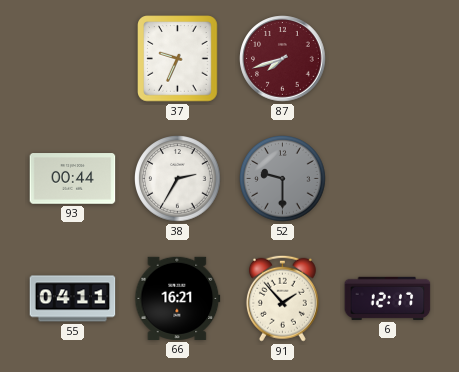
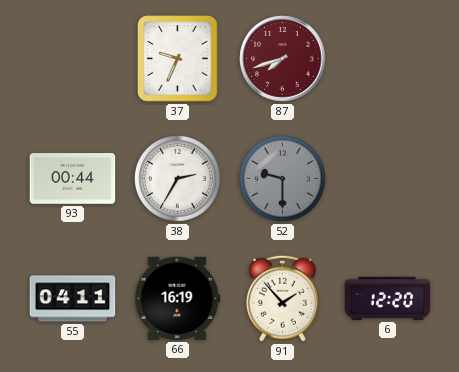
66: 16:21 -> 16:19 (178, 298)
6: 12:17 -> 12:20 (388, 298)
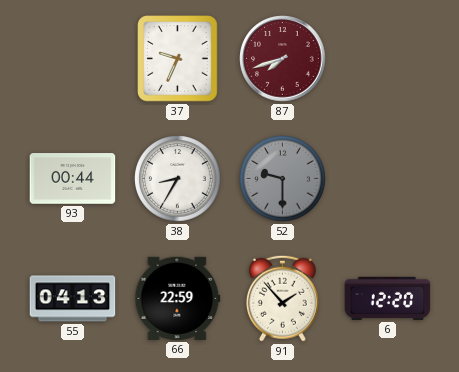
38: 2:35 -> 8:35 (178, 179)
55: 04:11 -> 04:13 (73, 299)
66: 16:19 -> 22:59 (178, 298)
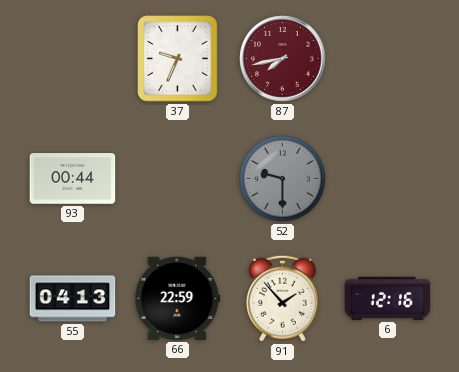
87: 7:42 -> 7:43 (283, 59)
38: 8:35 -> none (178, 179)
6: 12:20 -> 12:16 (388, 298)
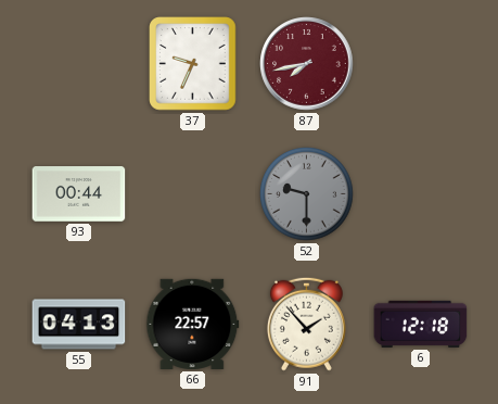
66: 22:59 -> 22:57 (193, 324)
6: 12:16 -> 12:18 (421, 324)
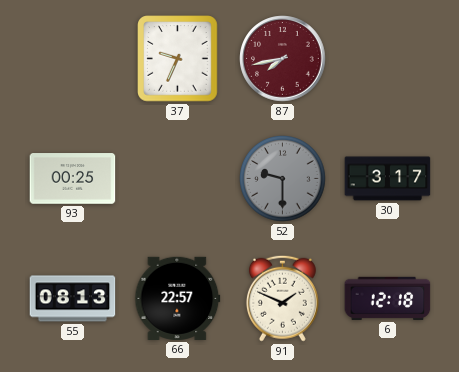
93: 00:44 -> 00:25 (73, 179)
30: none -> 3:17 (388, 179)
55: 04:13 -> 08:13 (73, 299)
91: 1:53 -> 1:49 (282, 298)
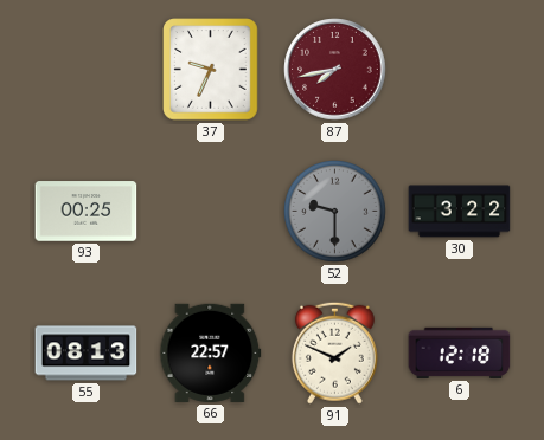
30: 3:17 -> 3:22 (460, 212)
